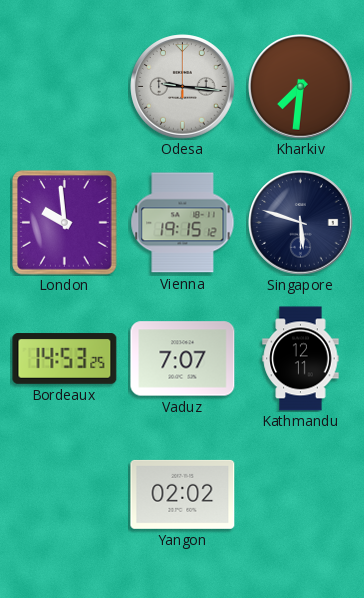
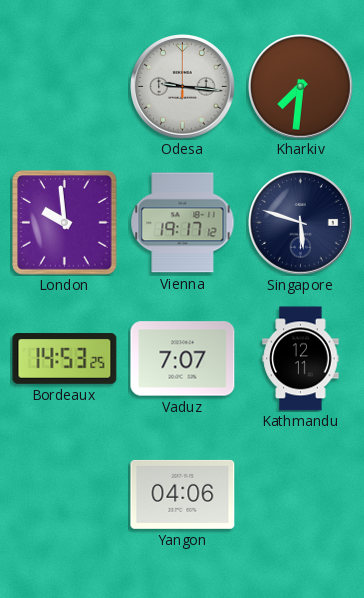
Vienna: 19:15 -> 19:17 (183, 223)
Yangon: 02:02 -> 04:06 (183, 494)
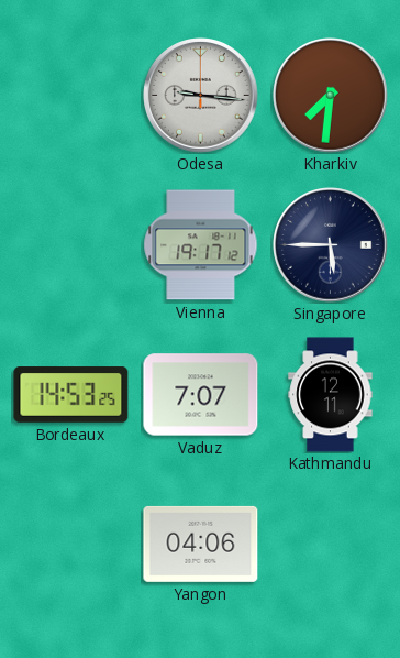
London: 9:59 -> none (65, 223)
Singapore: 5:48 -> 5:45 (331, 245)
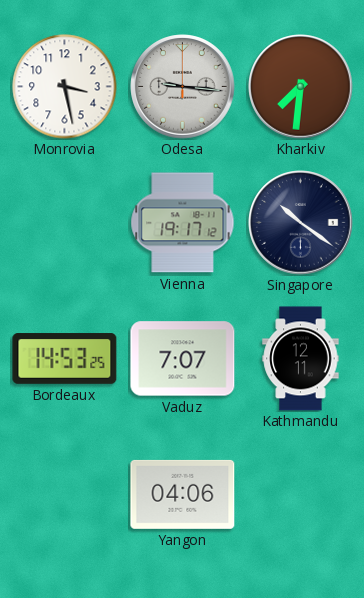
Monrovia: none -> 3:28 (65, 87)
Singapore: 5:45 -> 10:21 (301, 223)
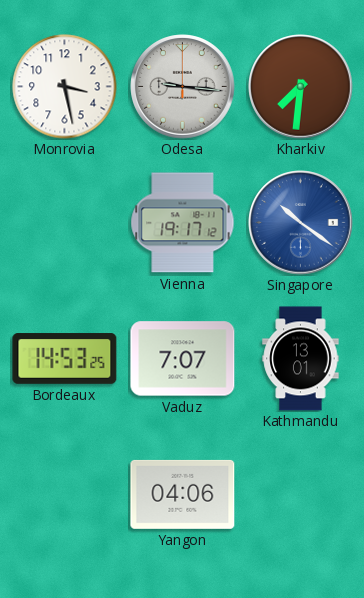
Singapore dial: navy -> blue (301, 223)
Kathmandu: 12:11 -> 13:01 (301, 359)
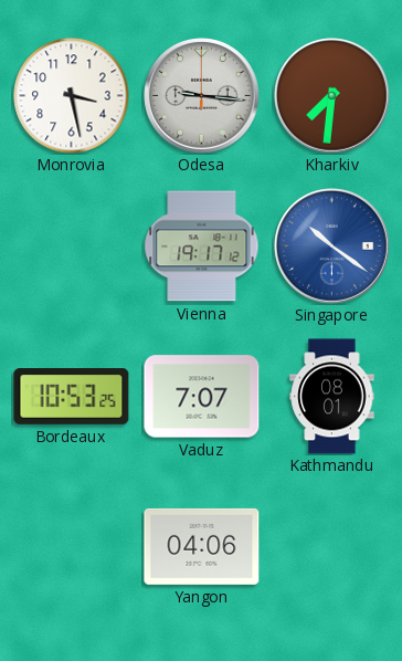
Bordeaux: 14:53 -> 10:53 (72, 397)
Kathmandu: 13:01 -> 08:01 (332, 397)
